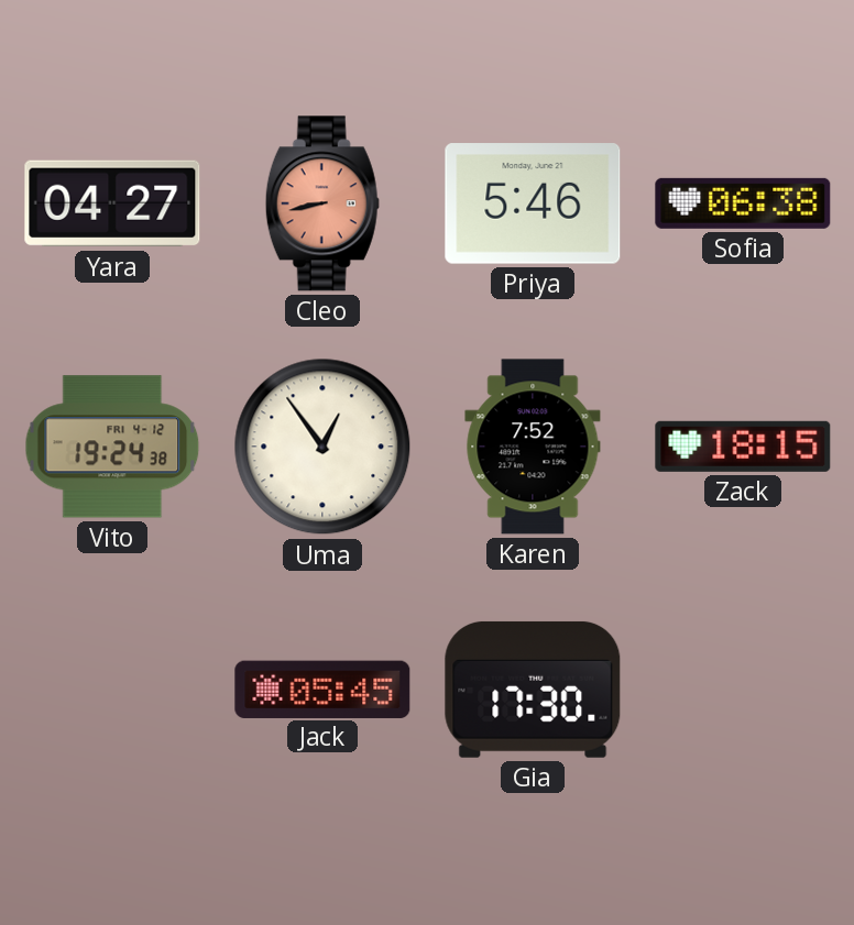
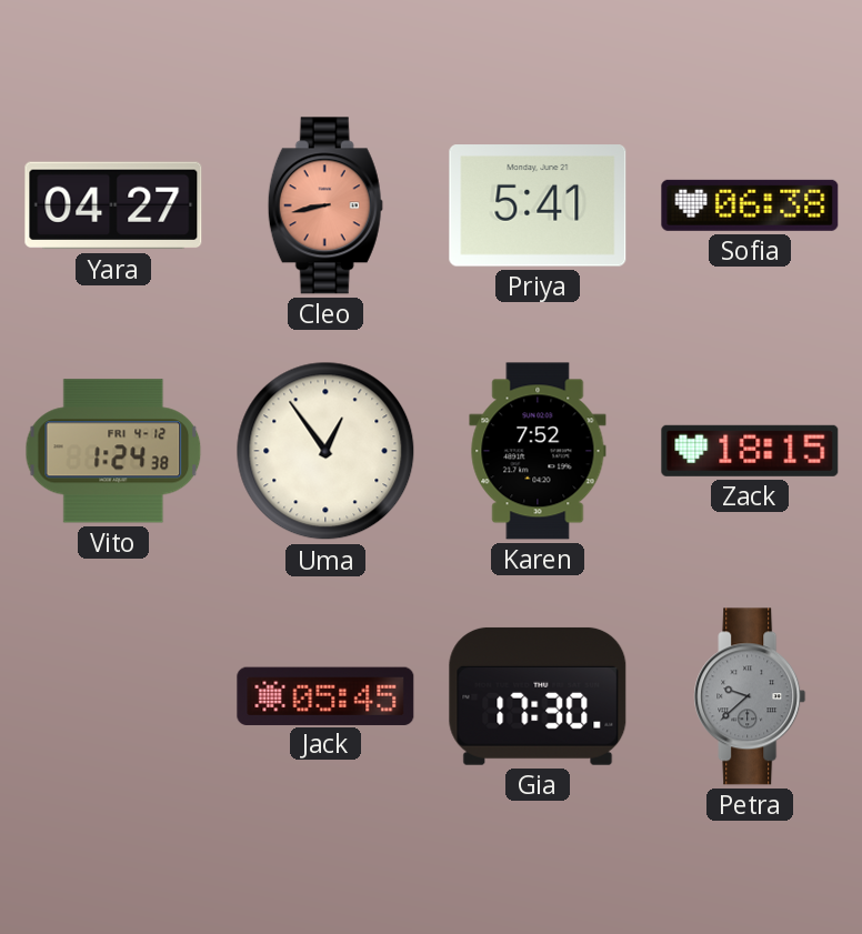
Priya: 5:46 -> 5:41 (538, 205)
Vito: 19:24 -> 1:24 (113, 451)
Petra: none -> 9:38 (750, 696)
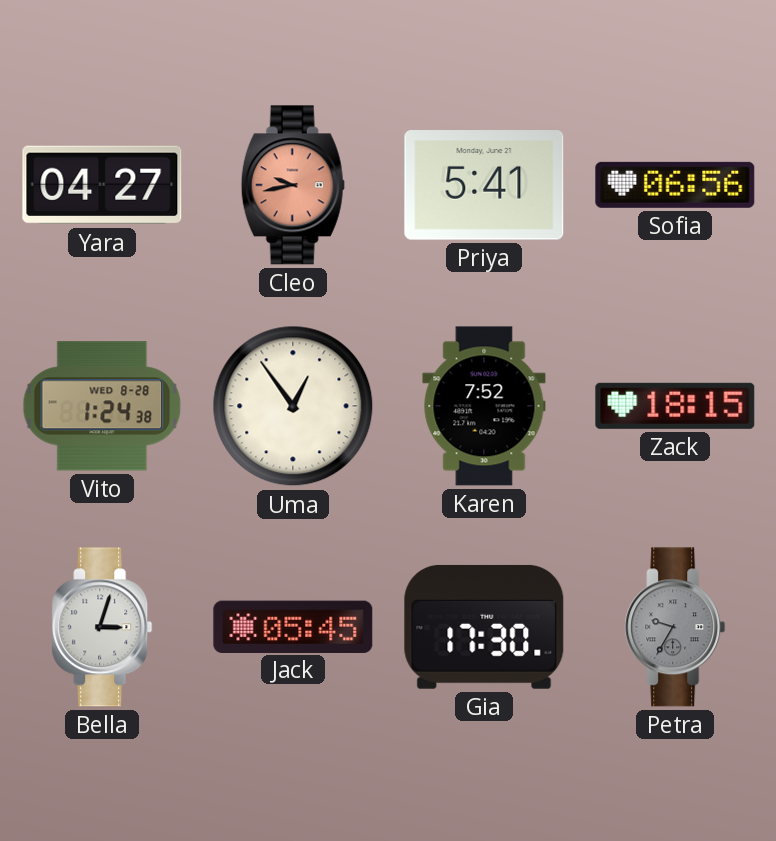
Cleo: 8:43 -> 9:43 (293, 185)
Sofia: 06:38 -> 06:56 (675, 185)
Vito date: FRI 4-12 -> WED 8-28 (102, 406)
Bella: none -> 3:03 (102, 627)
Petra: 9:38 -> 9:35 (675, 627)
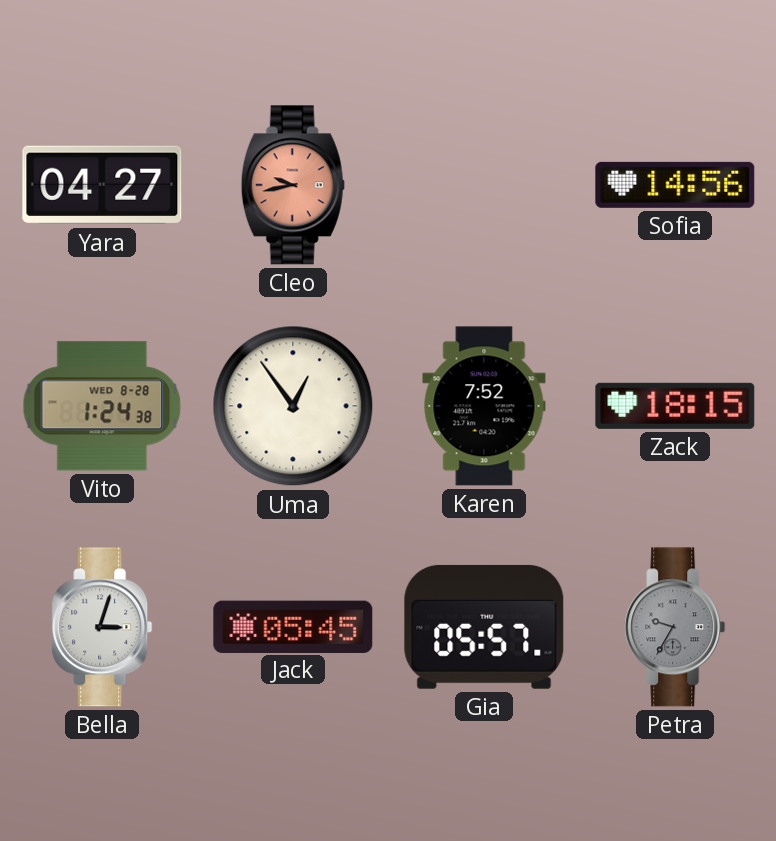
Priya: 5:41 -> none (484, 185)
Sofia: 06:56 -> 14:56 (675, 185)
Gia: 17:30 -> 05:57 (484, 627)
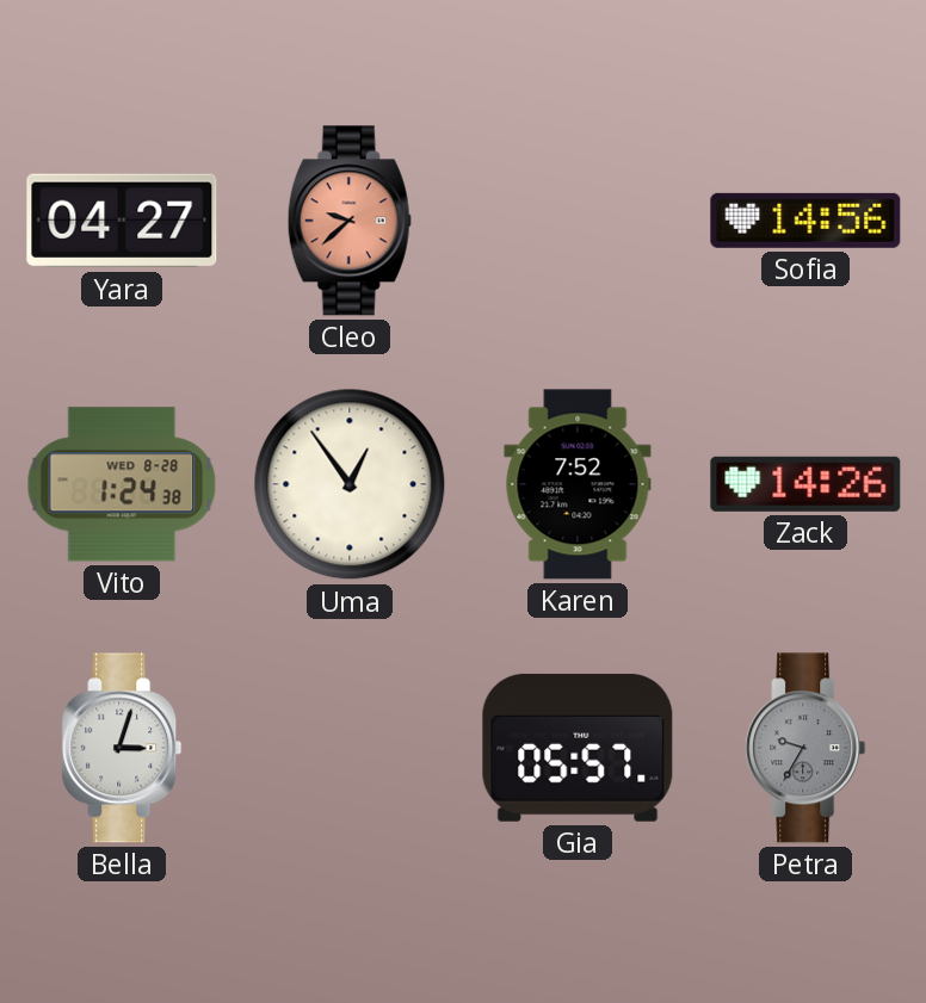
Cleo: 9:43 -> 9:38 (350, 221)
Zack: 18:15 -> 14:26 (805, 484)
Jack: 05:45 -> none (293, 626)
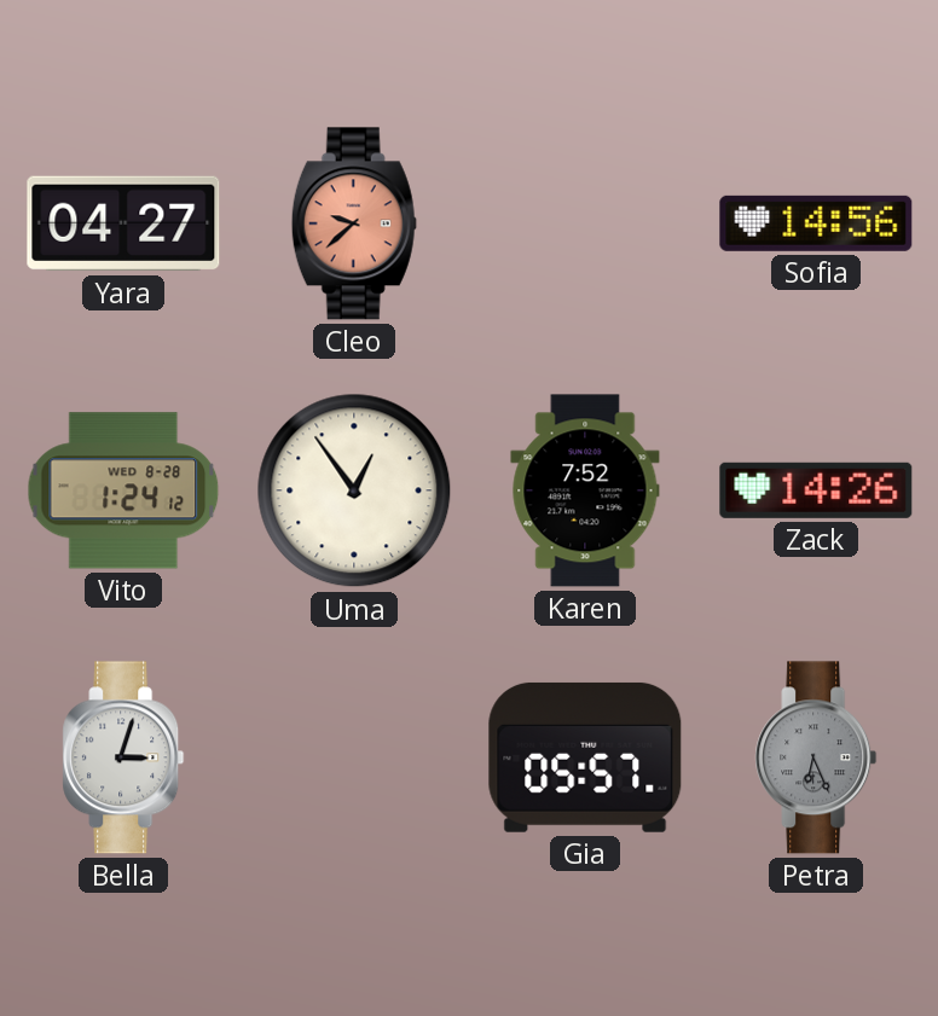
Vito: 1:24:38 -> 1:24:12 (123, 490)
Petra: 9:35 -> 6:26 (816, 757)
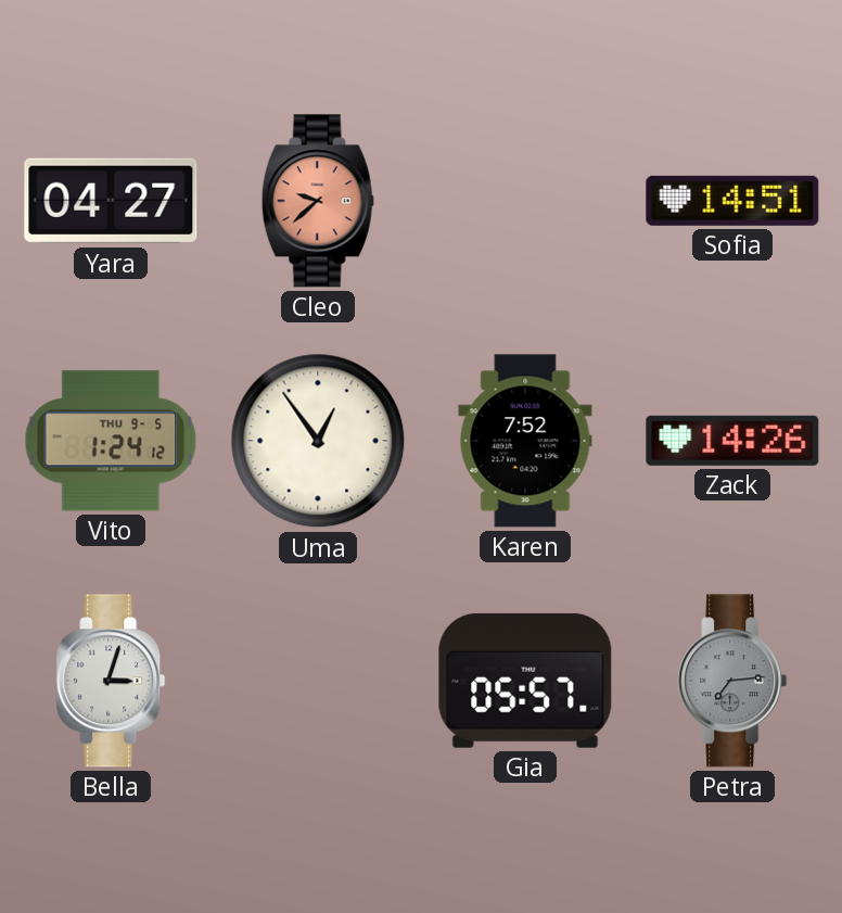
Sofia: 14:56 -> 14:51 (732, 201)
Vito date: WED 8-28 -> THU 9-5 (111, 441)
Petra: 6:26 -> 7:14 (732, 681)
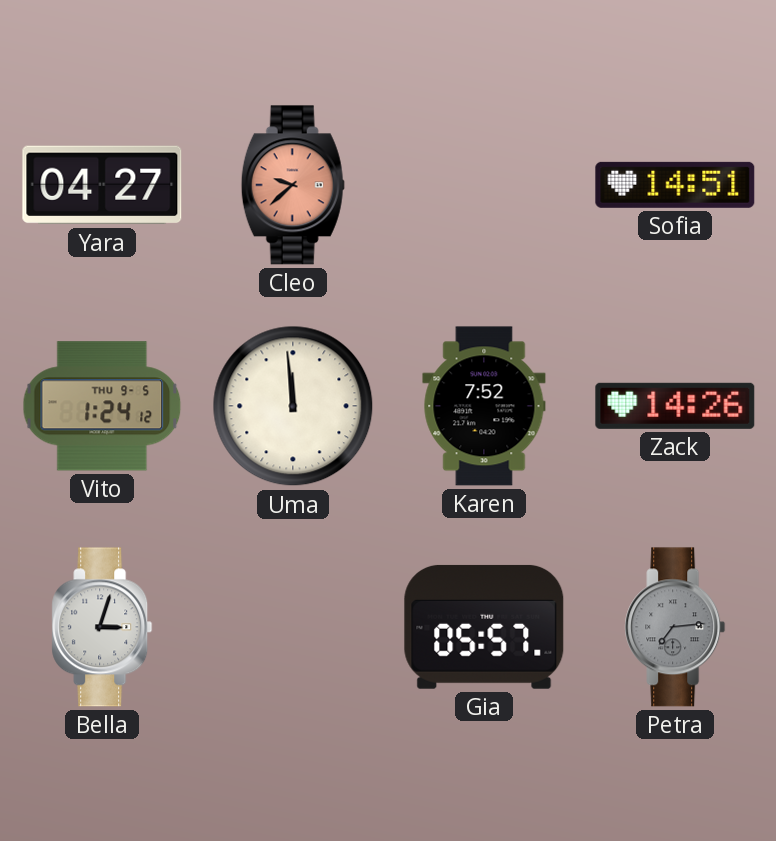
Uma: 12:54 -> 11:59 (293, 406)
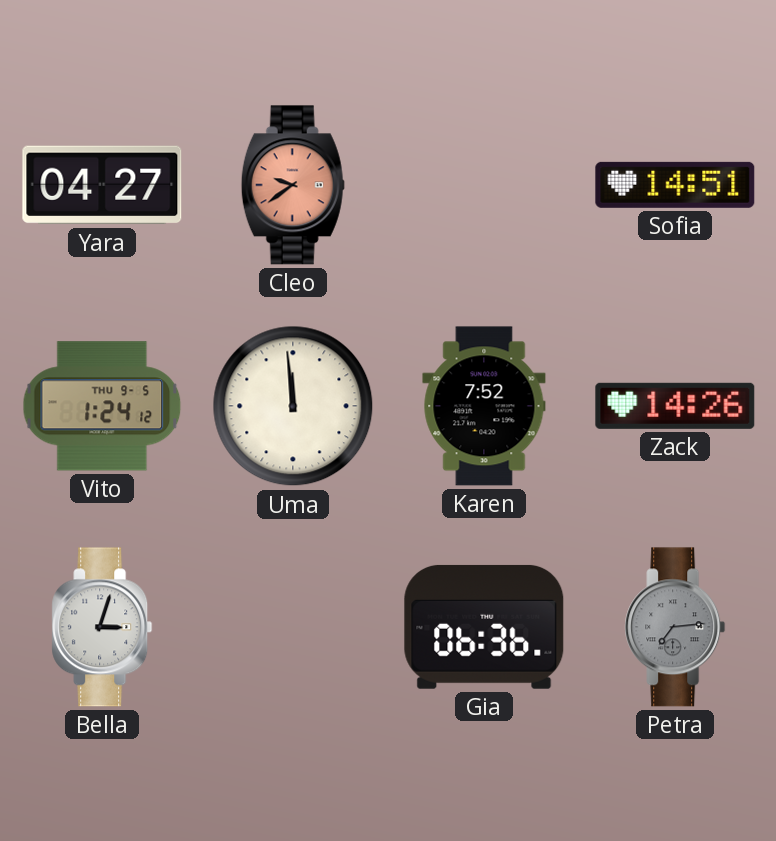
Cleo: 9:38 -> 9:39 (293, 185)
Gia: 05:57 -> 06:36 (484, 627)
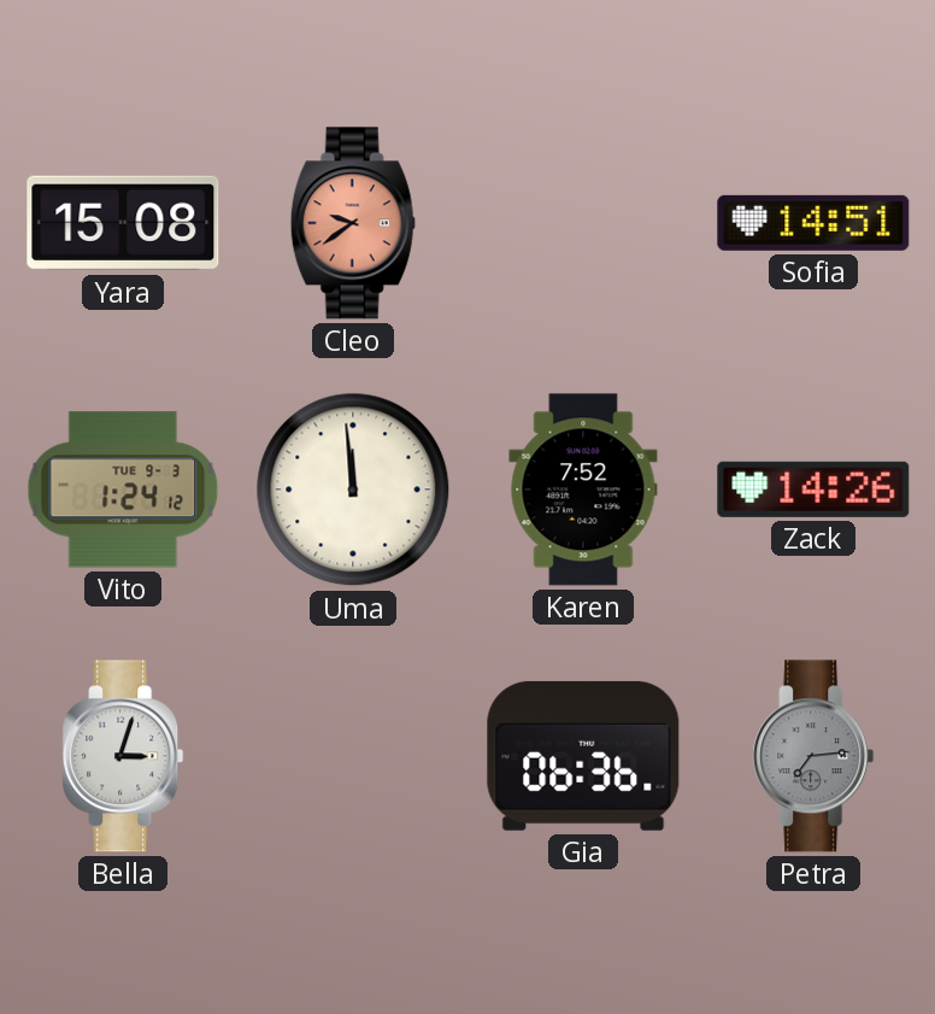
Yara: 04:27 -> 15:08 (123, 223)
Vito date: THU 9-5 -> TUE 9-3 (123, 490)
